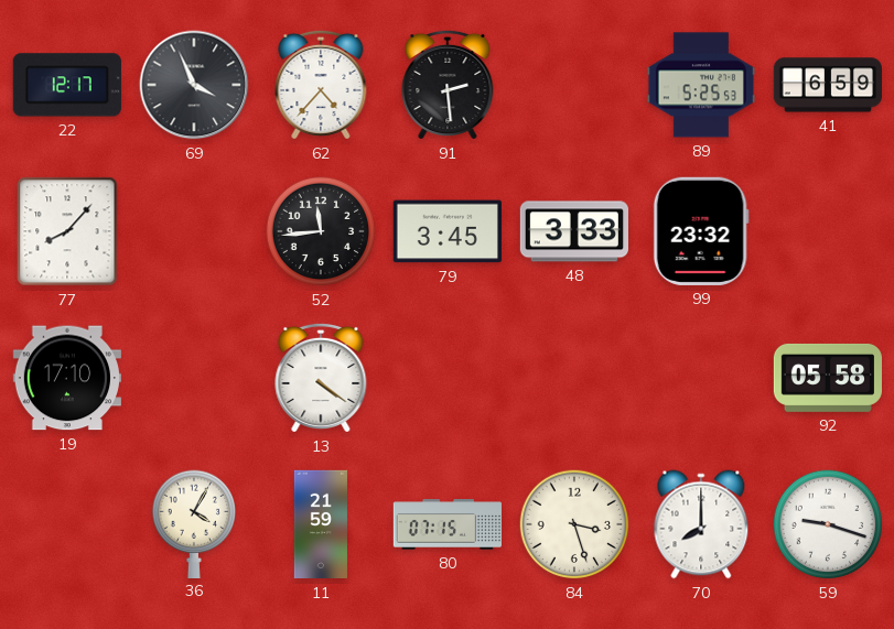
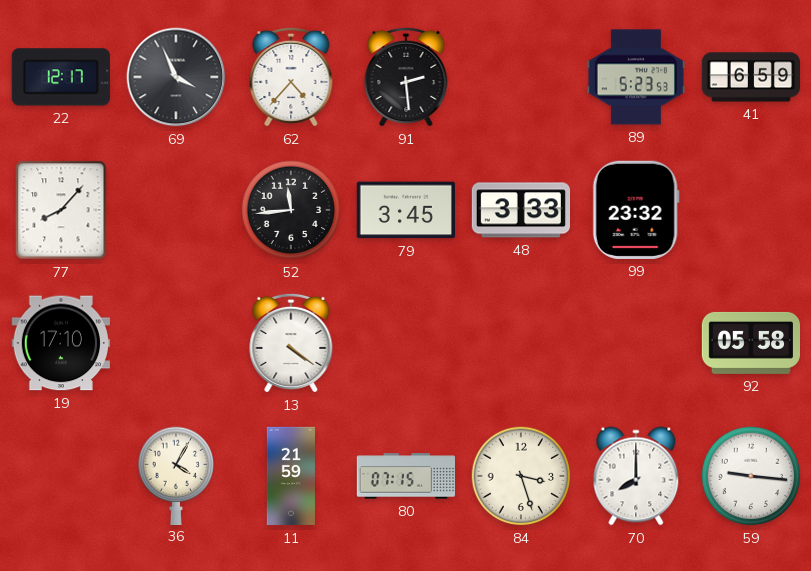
89: 5:25 -> 5:23 (635, 77)
59: 9:18 -> 9:16 (751, 476)
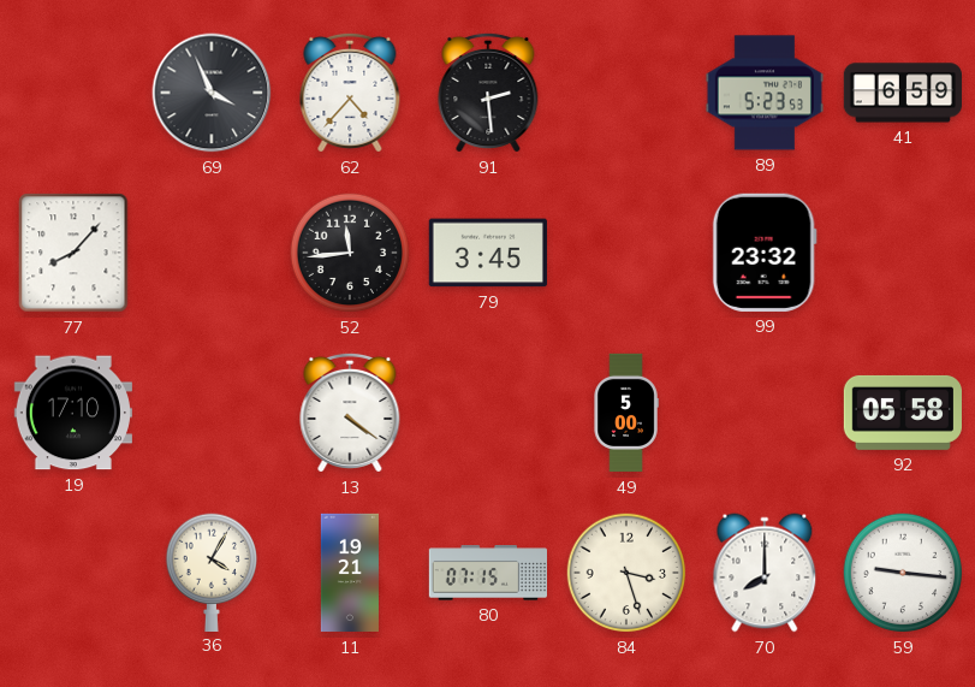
22: 12:17 -> none (61, 77)
48: 3:33 -> none (520, 210)
49: none -> 5:00 (626, 413)
11: 21:59 -> 19:21 (349, 573)
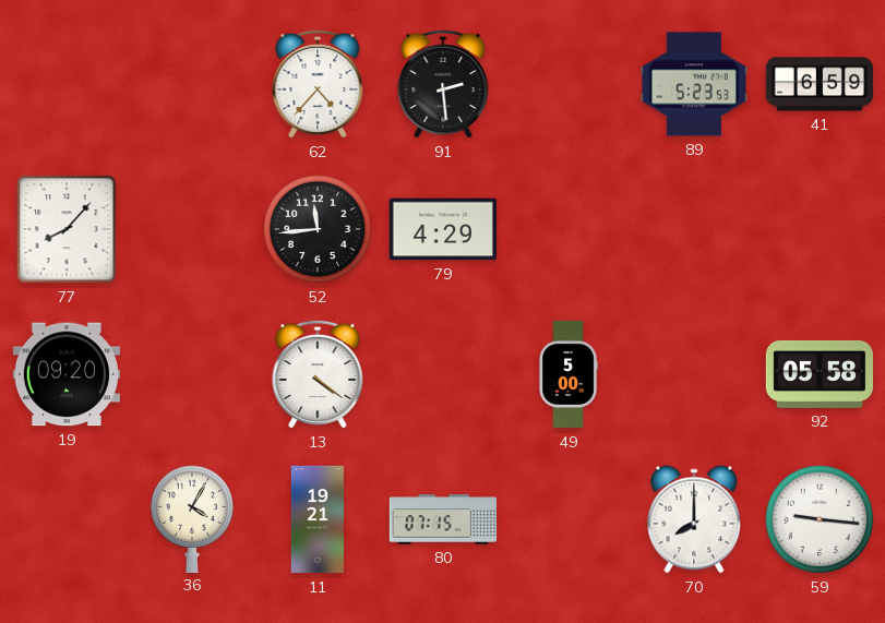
69: 3:56 -> none (212, 93)
79: 3:45 -> 4:29 (443, 229)
99: 23:32 -> none (765, 253)
19: 17:10 -> 09:20 (67, 374)
84: 3:27 -> none (626, 573)
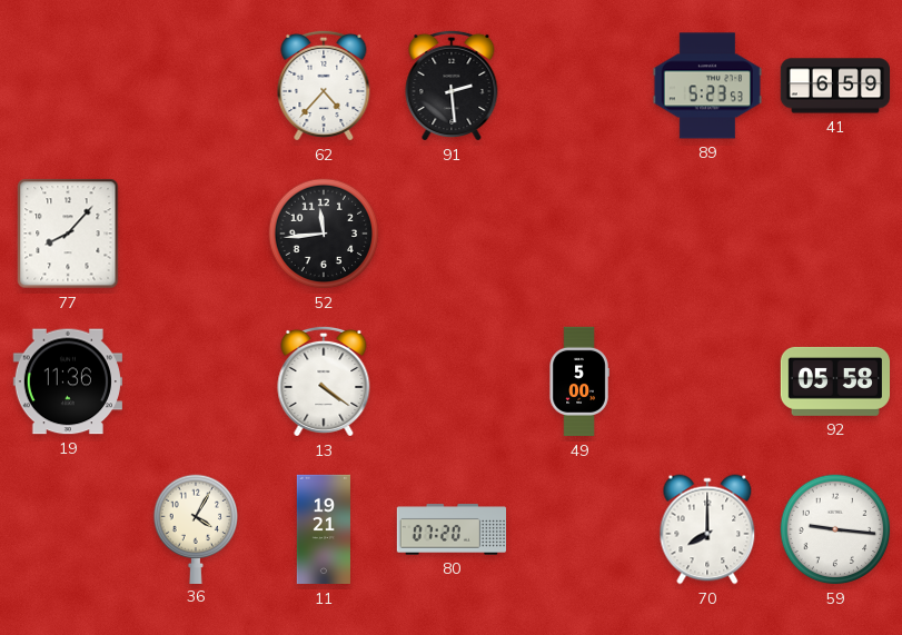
79: 4:29 -> none (443, 229)
19: 09:20 -> 11:36 (68, 381)
80: 07:15 -> 07:20 (450, 529)
